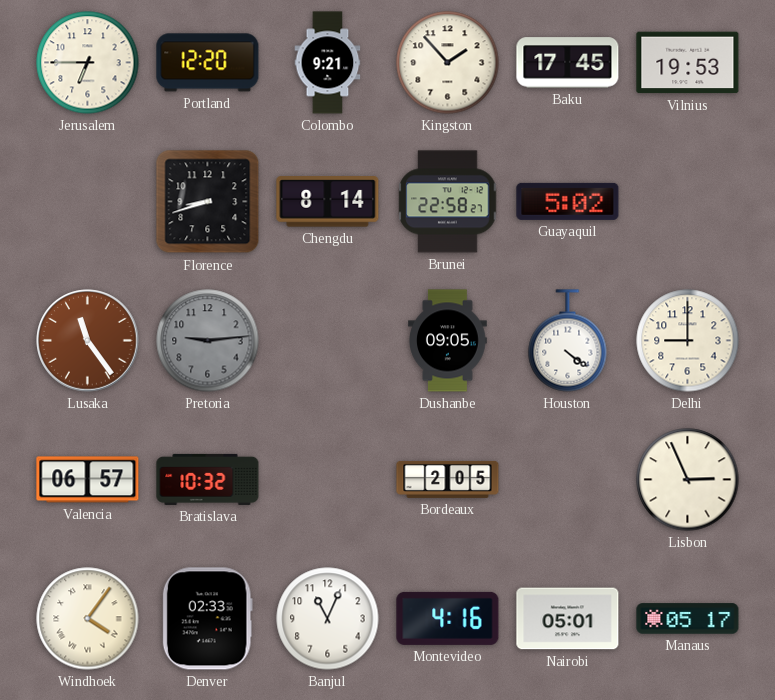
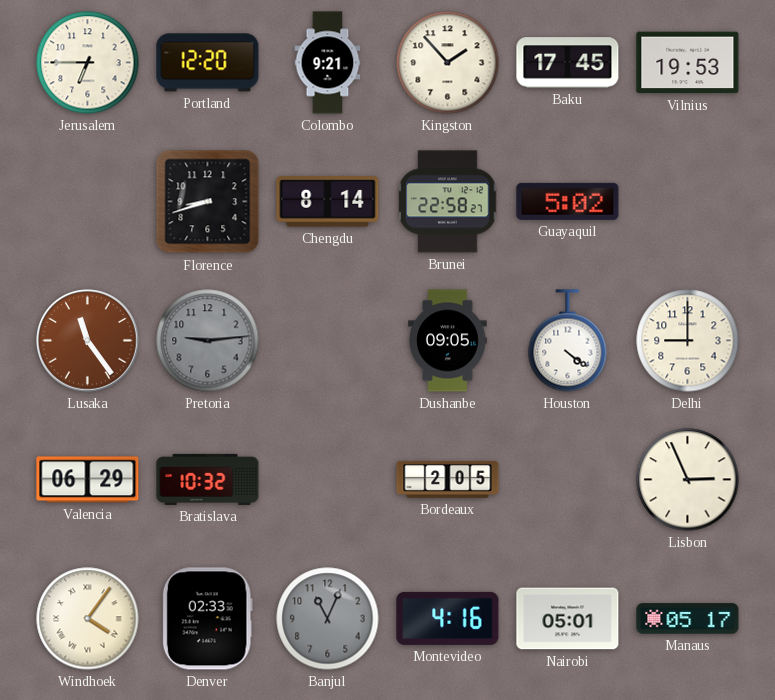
Valencia: 06:57 -> 06:29 (88, 480)
Banjul dial: white -> grey (328, 619)
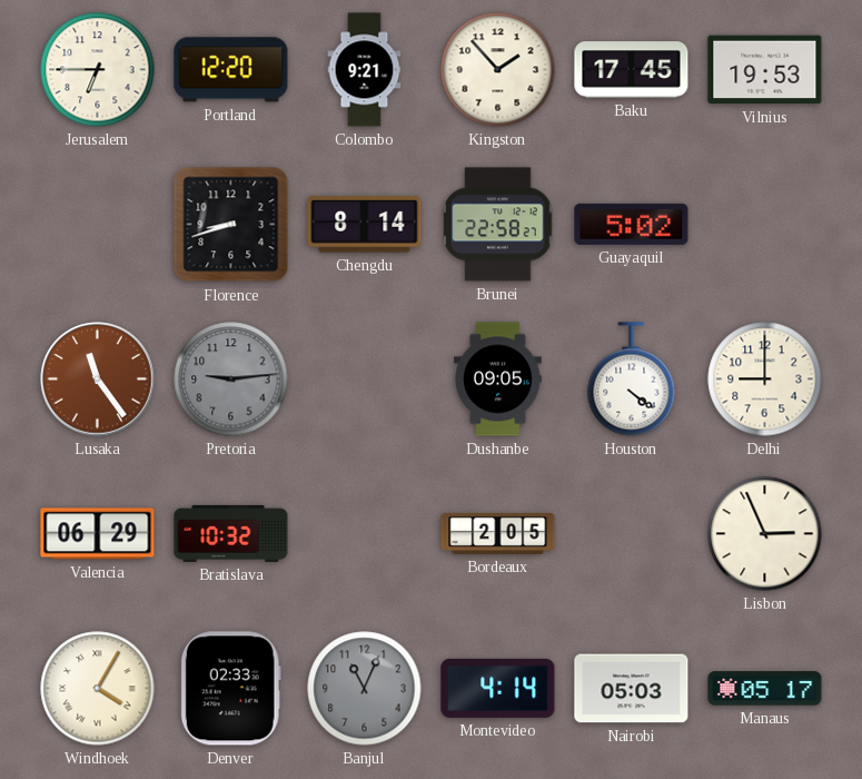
Windhoek: 4:06 -> 4:05 (98, 689)
Montevideo: 4:16 -> 4:14 (498, 688)
Nairobi: 05:01 -> 05:03 (632, 689)
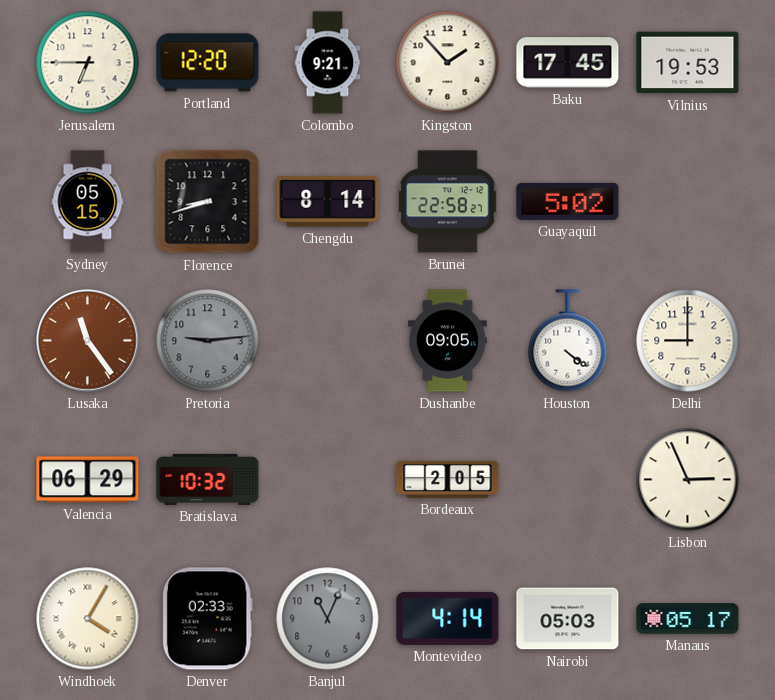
Sydney: none -> 05:15 (88, 202)
